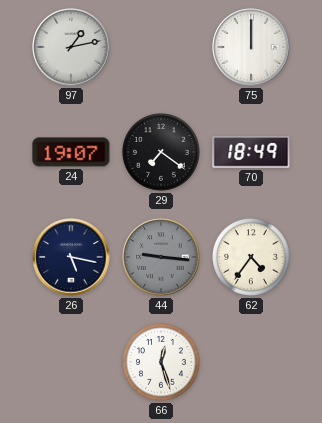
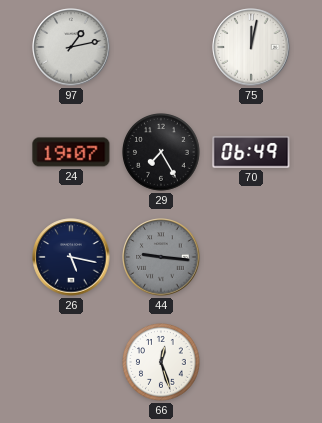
75: 12:00 -> 12:02 (251, 47)
29: 7:21 -> 7:25 (162, 153)
70: 18:49 -> 06:49 (251, 152)
62: 4:36 -> none (252, 258)
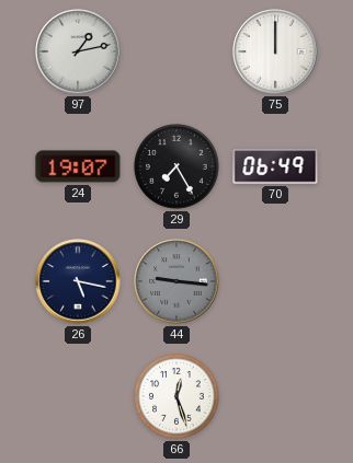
75: 12:02 -> 12:00 (275, 51)
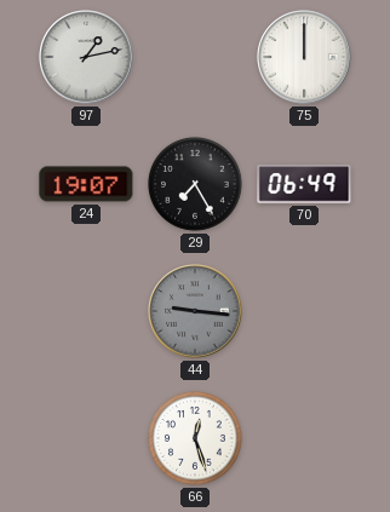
26: 5:17 -> none (78, 281)
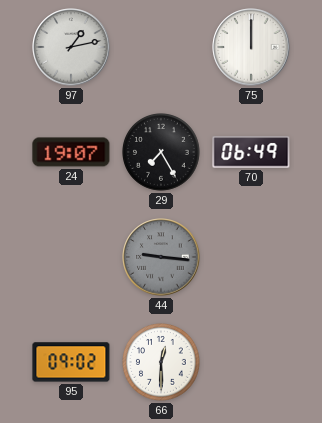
95: none -> 09:02 (71, 362)
66: 12:27 -> 12:30 (162, 363)
